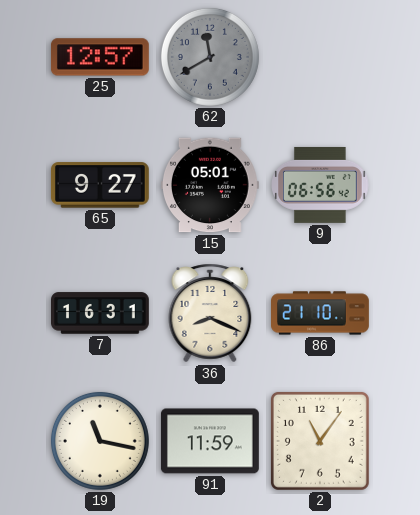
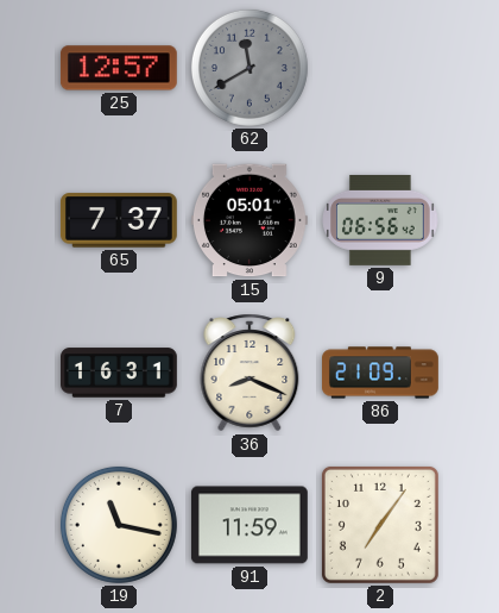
65: 9:27 -> 7:37 (119, 220)
86: 21:10 -> 21:09 (381, 373)
2: 11:06 -> 7:06 (380, 525)
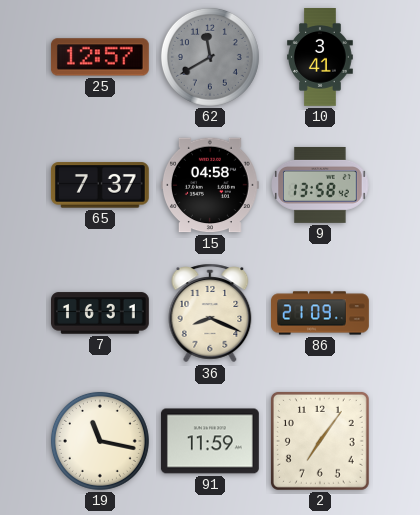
10: none -> 3:41 (321, 58)
15: 05:01 -> 04:58 (210, 185)
9: 06:56 -> 13:58 (320, 185)
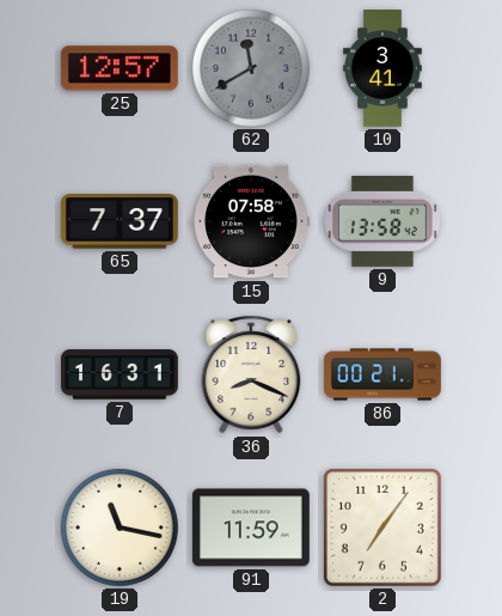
15: 04:58 -> 07:58 (251, 221)
86: 21:09 -> 00:21 (384, 374)
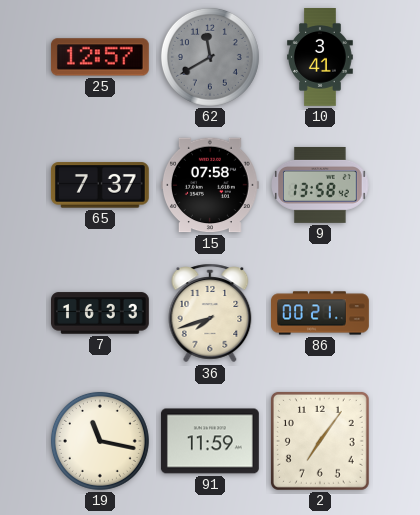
7: 16:31 -> 16:33 (101, 313)
36: 8:19 -> 7:42 (210, 313)
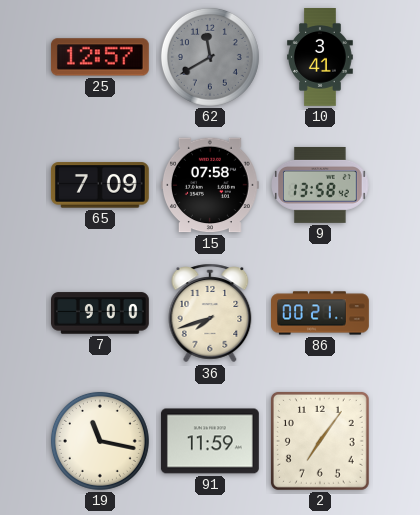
65: 7:37 -> 7:09 (100, 185)
7: 16:33 -> 9:00 (101, 313)
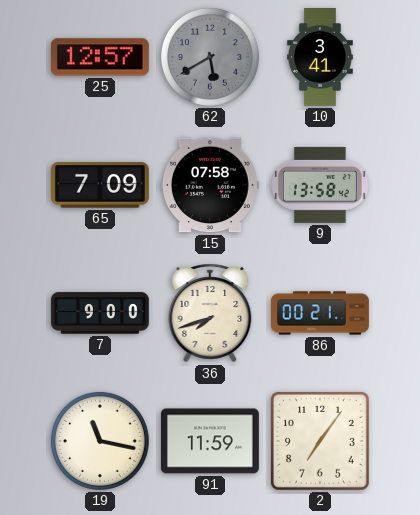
62: 11:40 -> 5:40 (210, 57)
